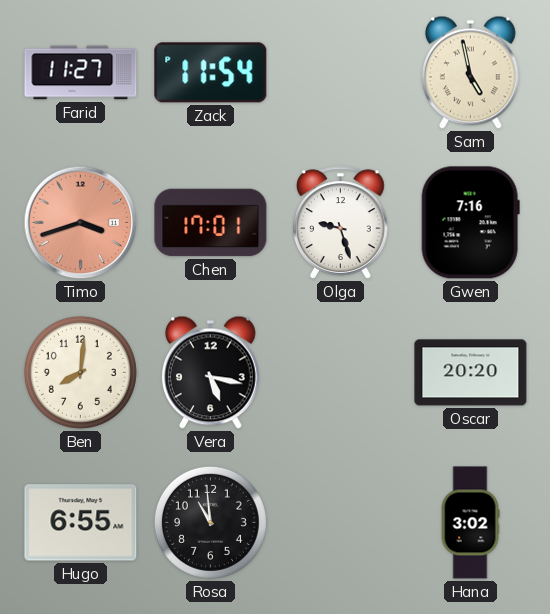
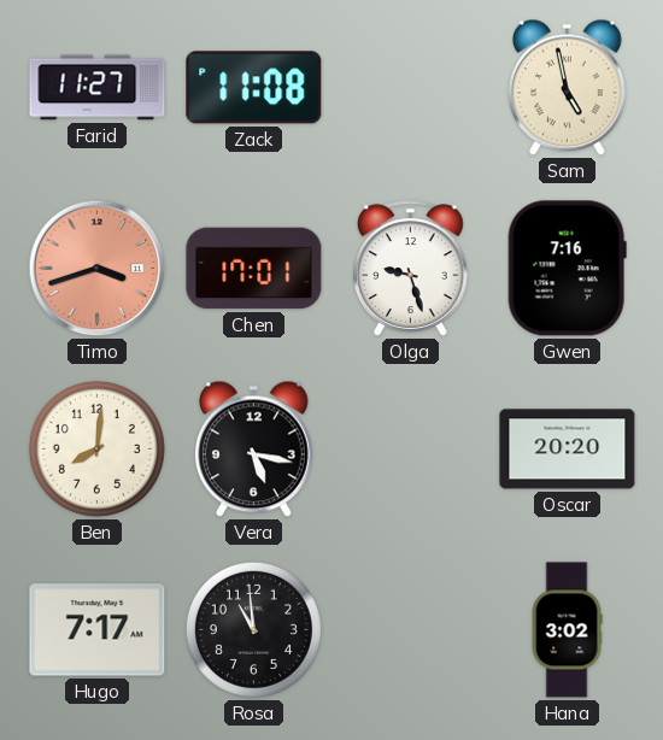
Zack: 11:54 -> 11:08 (254, 88)
Hugo: 6:55 -> 7:17 (98, 630)
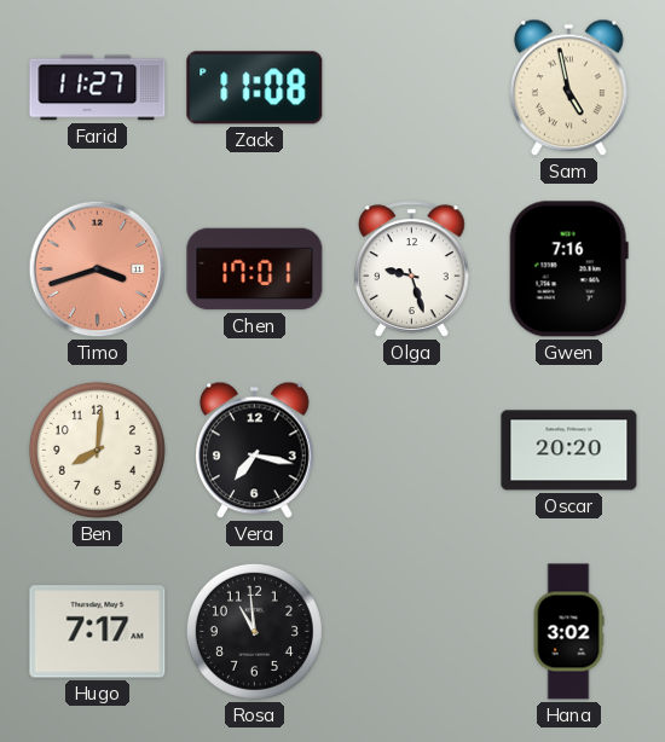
Vera: 5:17 -> 7:17 (255, 451)
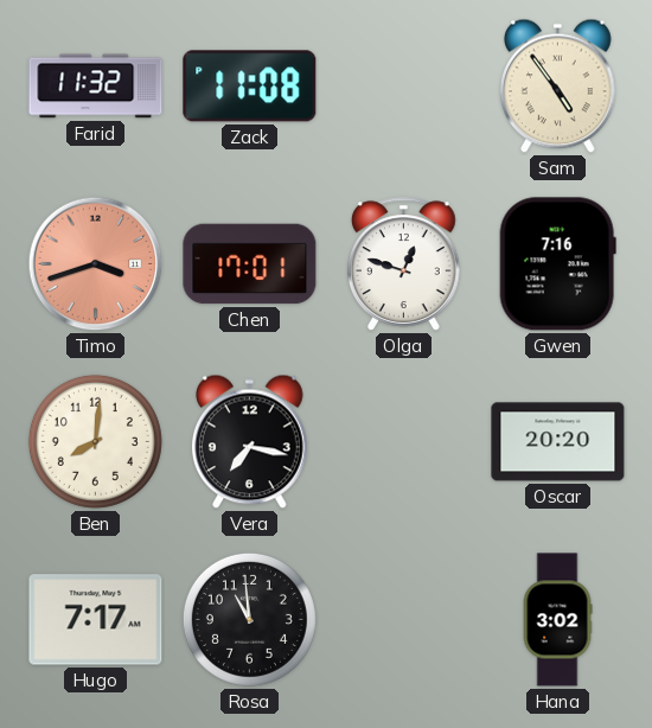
Farid: 11:27 -> 11:32 (96, 87)
Sam: 4:58 -> 4:54 (558, 87)
Olga: 9:27 -> 12:48 (404, 264)
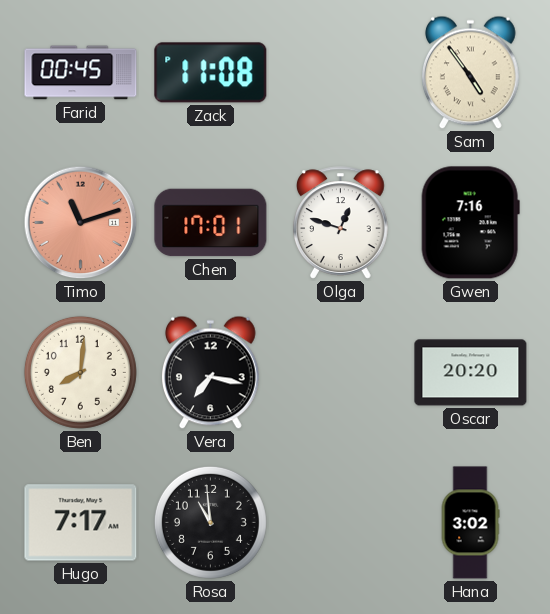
Farid: 11:32 -> 00:45 (81, 73)
Timo: 3:42 -> 11:12 (81, 223)
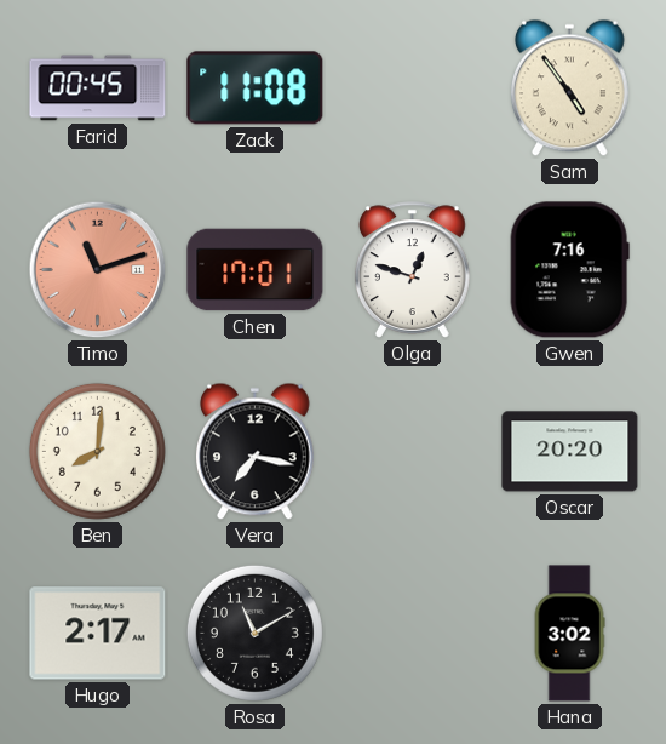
Hugo: 7:17 -> 2:17 (98, 634)
Rosa: 10:59 -> 11:10 (254, 633)
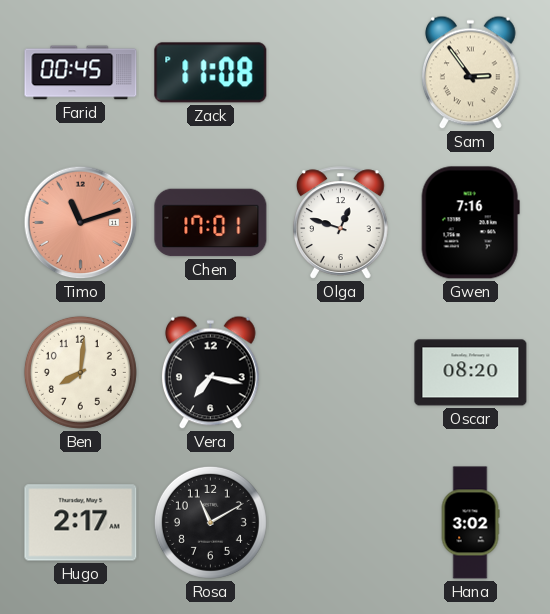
Sam: 4:54 -> 2:54 (471, 73)
Oscar: 20:20 -> 08:20 (471, 373)
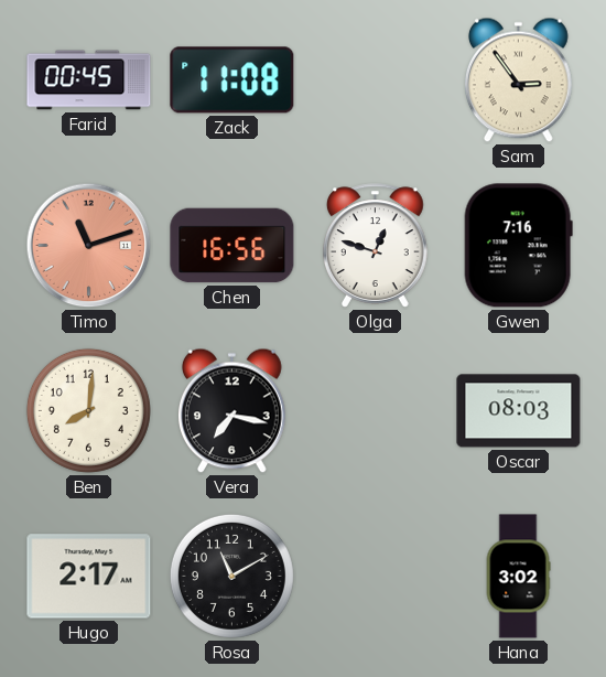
Chen: 17:01 -> 16:56 (232, 246)
Oscar: 08:20 -> 08:03 (519, 411)
